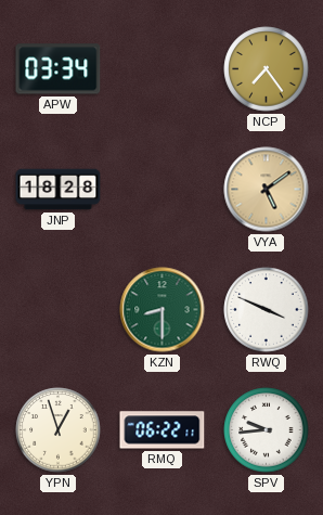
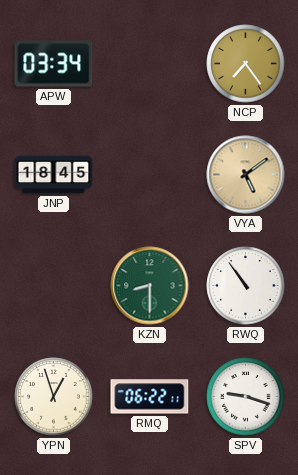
JNP: 18:28 -> 18:45 (54, 175)
RWQ: 3:49 -> 10:54 (246, 286)
SPV: 9:44 -> 9:18 (246, 397)
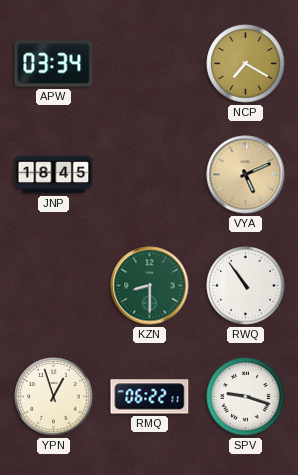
NCP: 7:24 -> 7:20 (246, 64)
VYA: 5:09 -> 5:11 (246, 175)
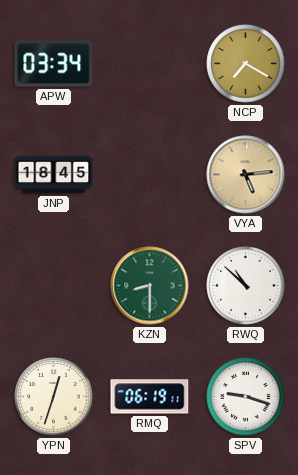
VYA: 5:11 -> 5:14 (246, 175)
RWQ: 10:54 -> 10:52 (246, 286)
YPN: 12:57 -> 12:33 (54, 397)
RMQ: 06:22 -> 06:19 (150, 397)
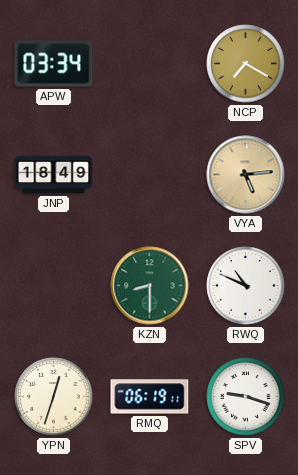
JNP: 18:45 -> 18:49 (54, 175)
RWQ: 10:52 -> 10:49 (246, 286)
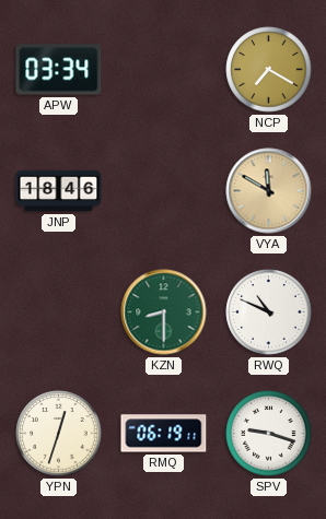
JNP: 18:49 -> 18:46 (59, 191)
VYA: 5:14 -> 11:50 (269, 191)
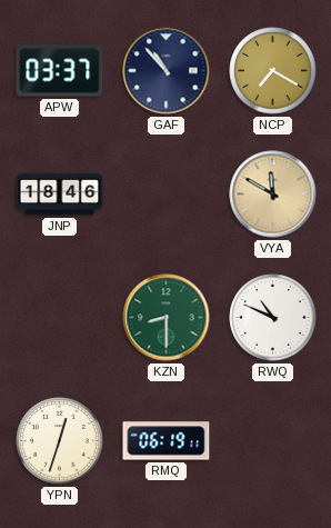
APW: 03:34 -> 03:37 (60, 71)
GAF: none -> 10:53 (167, 71)
SPV: 9:18 -> none (269, 434)
